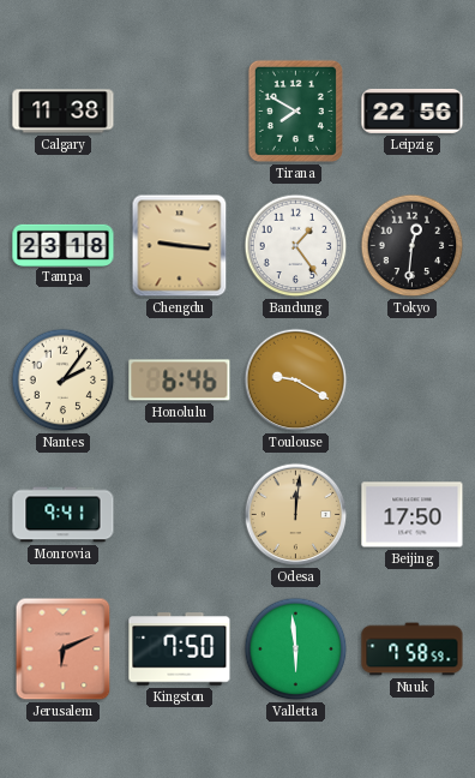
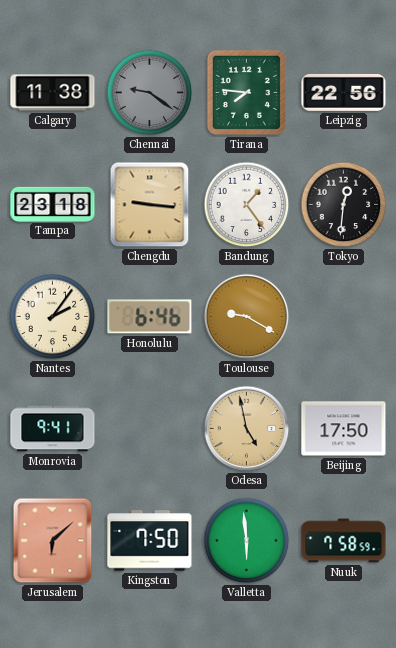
Chennai: none -> 9:21 (150, 93)
Tirana: 7:50 -> 7:46 (246, 92)
Odesa: 12:01 -> 4:58 (247, 429)
Jerusalem: 6:11 -> 6:08 (53, 541)
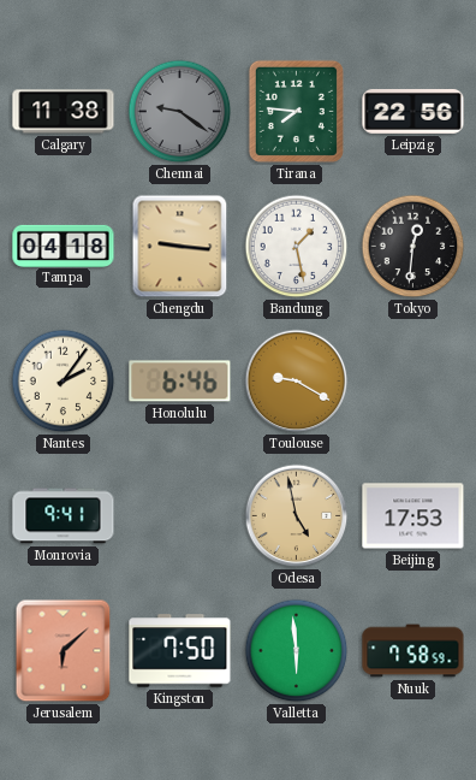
Tampa: 23:18 -> 04:18 (64, 246)
Bandung: 1:24 -> 1:28 (297, 247)
Beijing: 17:50 -> 17:53 (413, 516)
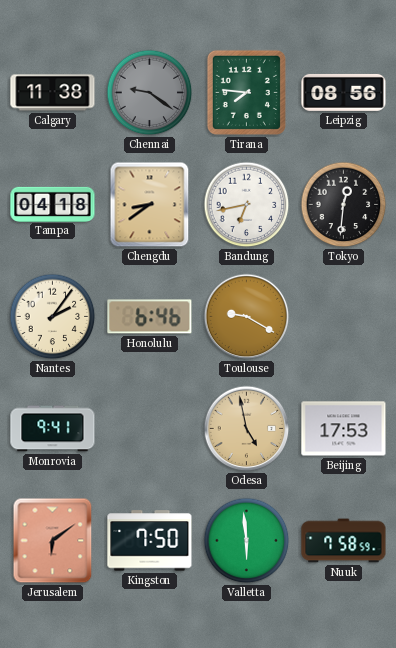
Leipzig: 22:56 -> 08:56 (344, 92)
Chengdu: 9:16 -> 8:39 (150, 205)
Bandung: 1:28 -> 6:43 (247, 205)
Jerusalem: 6:08 -> 6:09 (53, 541)
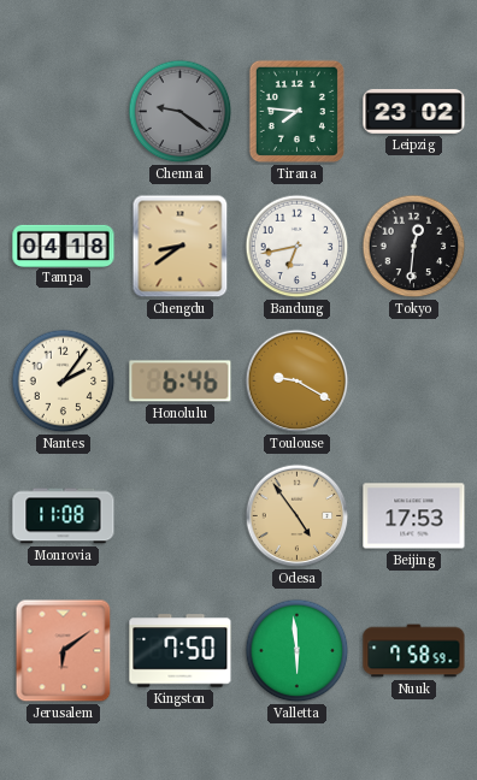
Calgary: 11:38 -> none (53, 93)
Leipzig: 08:56 -> 23:02 (414, 111)
Monrovia: 9:41 -> 11:08 (64, 516)
Odesa: 4:58 -> 4:54 (298, 516)
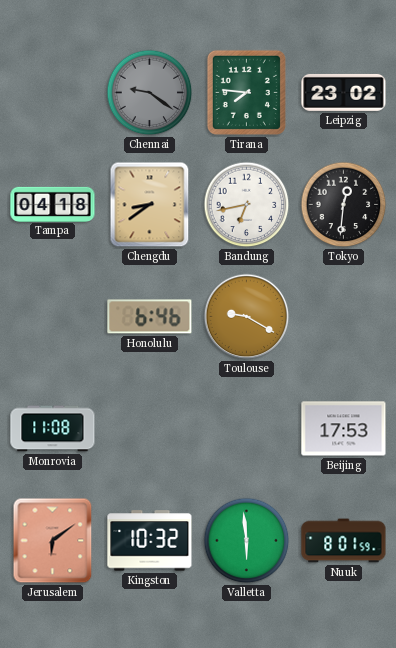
Nantes: 2:06 -> none (64, 382)
Odesa: 4:54 -> none (298, 516)
Kingston: 7:50 -> 10:32 (150, 541)
Nuuk: 7:58 -> 8:01 (344, 541)
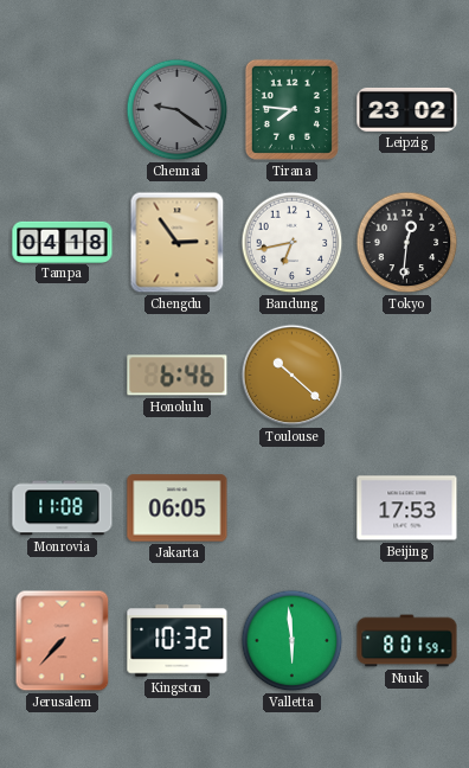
Chengdu: 8:39 -> 2:54 (178, 243)
Toulouse: 9:20 -> 10:22 (293, 376)
Jakarta: none -> 06:05 (178, 508)
Jerusalem: 6:09 -> 7:37 (63, 641)
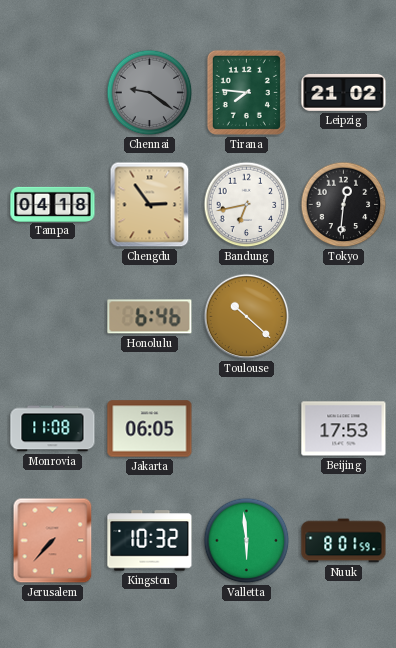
Leipzig: 23:02 -> 21:02 (344, 92)
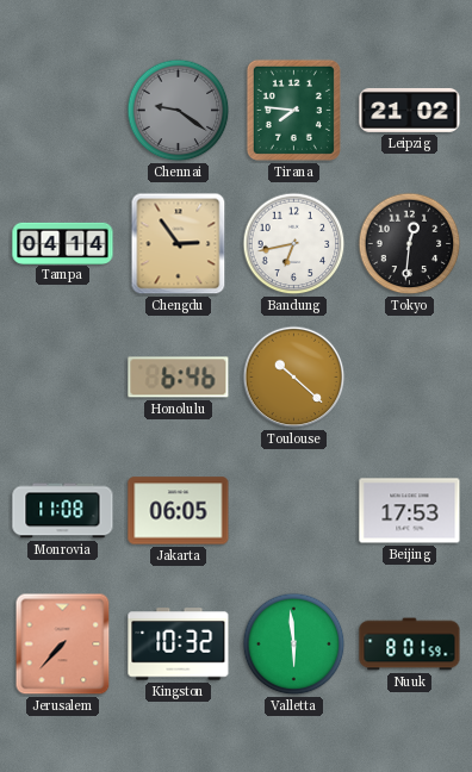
Tampa: 04:18 -> 04:14 (63, 243)
